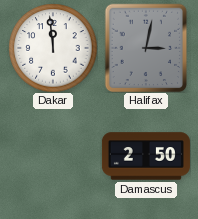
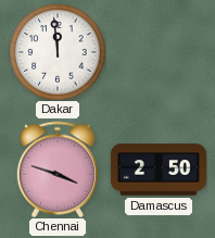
Halifax: 3:02 -> none (146, 48)
Chennai: none -> 3:48 (58, 170)
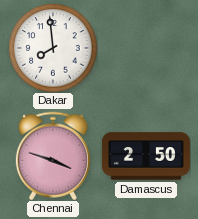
Dakar: 11:59 -> 7:59 (53, 48)
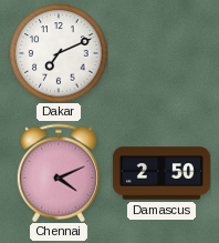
Dakar: 7:59 -> 7:11 (59, 53)
Chennai: 3:48 -> 4:11 (59, 173)
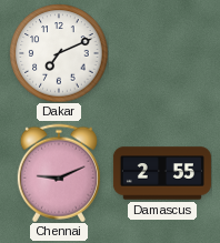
Chennai: 4:11 -> 9:11 (59, 173)
Damascus: 2:50 -> 2:55 (162, 173)
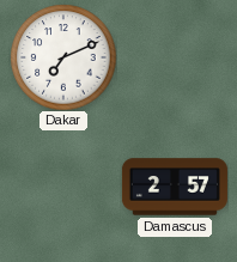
Chennai: 9:11 -> none (59, 173)
Damascus: 2:55 -> 2:57 (175, 187)
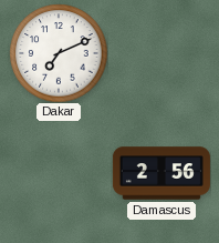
Damascus: 2:57 -> 2:56 (161, 173)
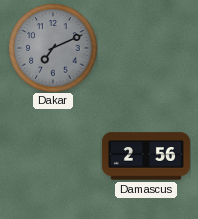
Dakar dial: white -> grey (53, 48)
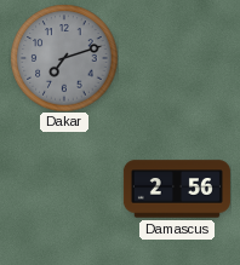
Dakar: 7:11 -> 7:12 (64, 58)
